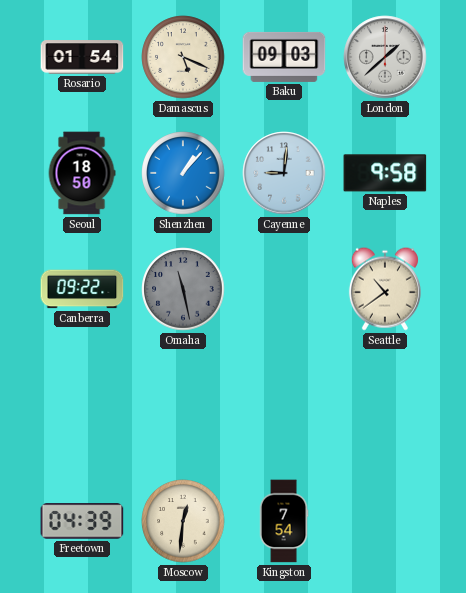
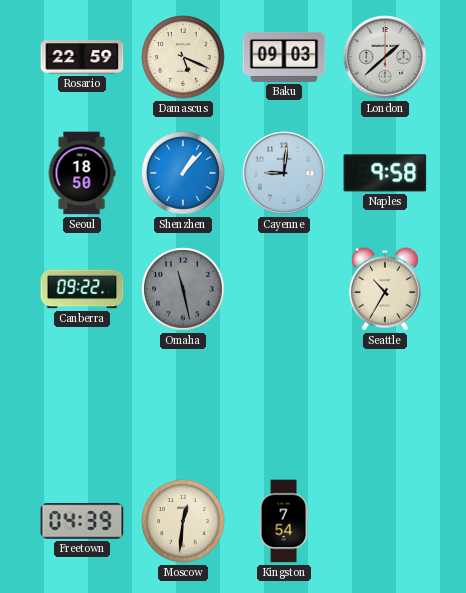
Rosario: 01:54 -> 22:59 (82, 57)
Seattle: 10:39 -> 10:35 (385, 289)
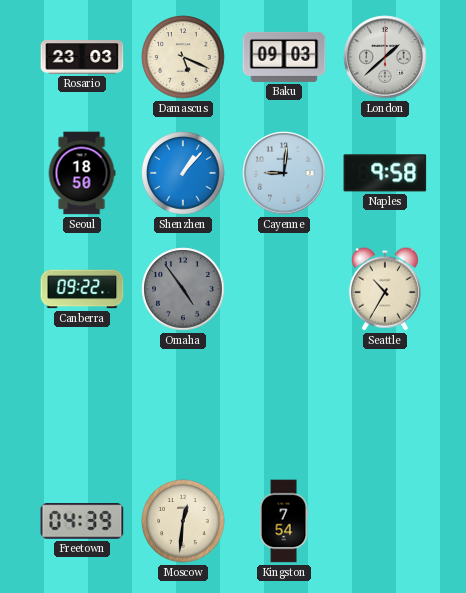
Rosario: 22:59 -> 23:03 (82, 57)
Omaha: 11:28 -> 4:54 (183, 289)
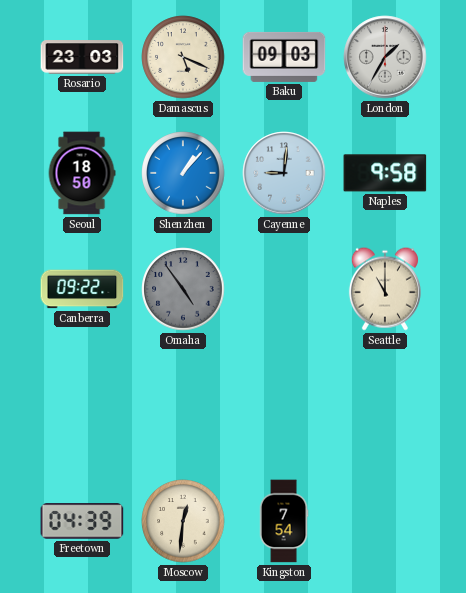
London: 1:38 -> 1:35 (385, 57)
Seattle: 10:35 -> 11:00 (385, 289)
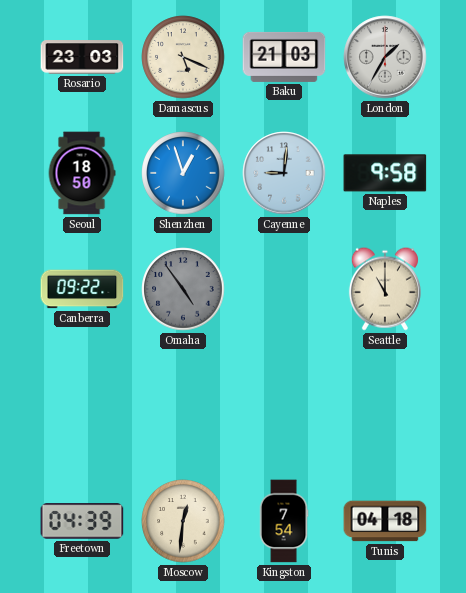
Baku: 09:03 -> 21:03 (284, 57)
Shenzhen: 1:07 -> 12:57 (183, 173)
Tunis: none -> 04:18 (385, 521)
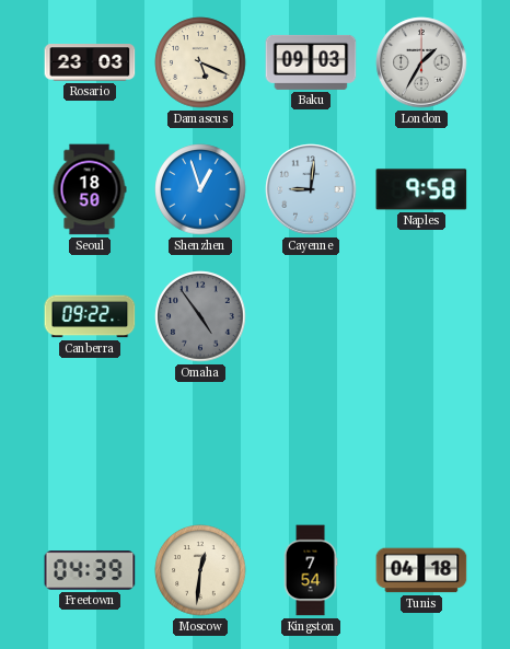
Baku: 21:03 -> 09:03 (311, 62)
Seattle: 11:00 -> none (385, 289)
